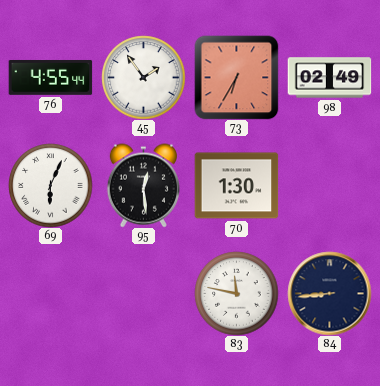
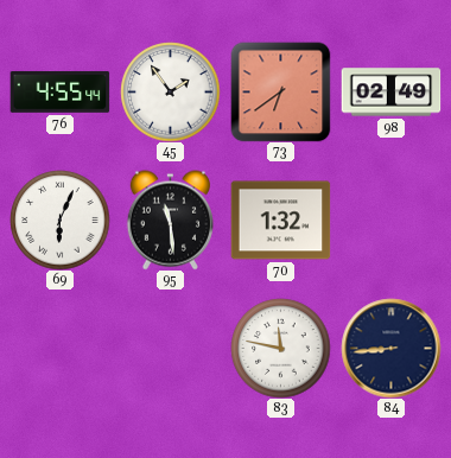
73: 6:35 -> 6:39 (280, 91)
95: 12:29 -> 11:29 (170, 220)
70: 1:30 -> 1:32 (280, 221)
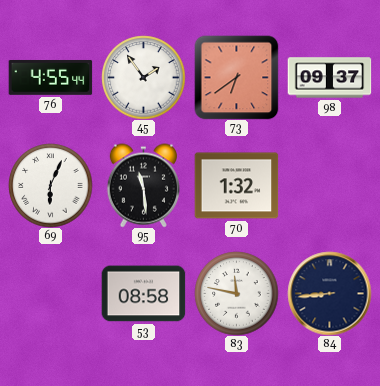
98: 02:49 -> 09:37 (329, 78)
53: none -> 08:58 (143, 294)
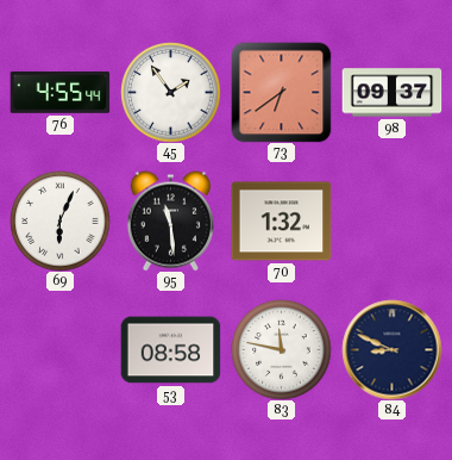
84: 8:44 -> 8:49 (391, 349)
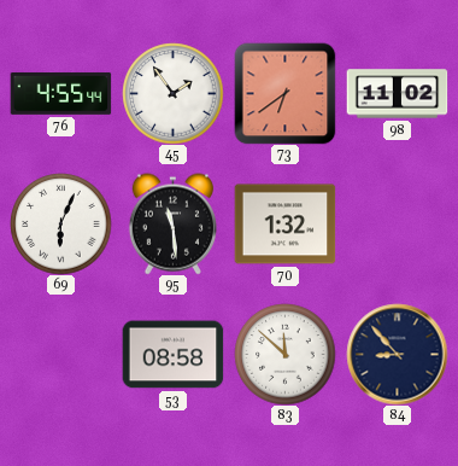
98: 09:37 -> 11:02 (397, 94)
83: 11:47 -> 11:52 (284, 354)
84: 8:49 -> 8:53 (397, 354)
